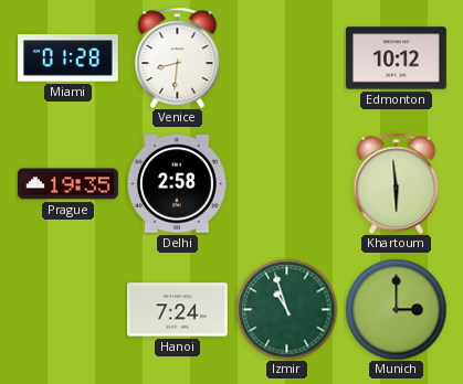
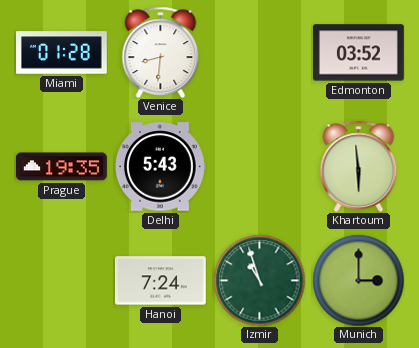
Edmonton: 10:12 -> 03:52 (359, 53)
Delhi: 2:58 -> 5:43 (160, 167)
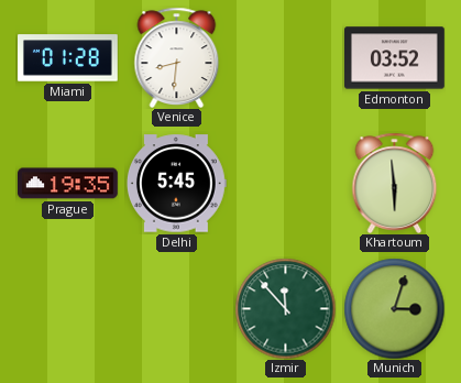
Delhi: 5:43 -> 5:45 (176, 184)
Hanoi: 7:24 -> none (160, 281)
Izmir: 10:57 -> 11:53 (285, 308)
Munich: 3:00 -> 3:03 (394, 308)
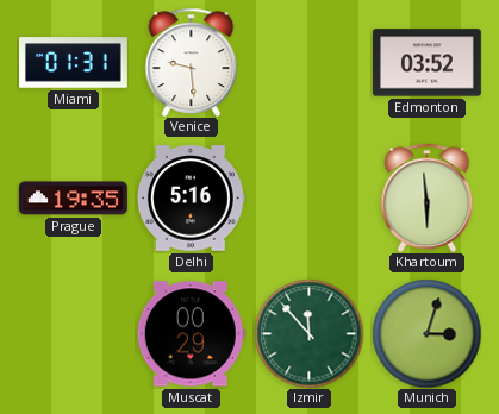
Miami: 01:28 -> 01:31 (74, 63)
Venice: 8:31 -> 9:29 (192, 62)
Delhi: 5:45 -> 5:16 (191, 199)
Muscat: none -> 00:29 (191, 334)
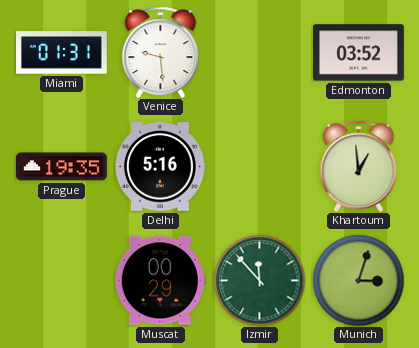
Khartoum: 5:59 -> 12:59 (359, 166)
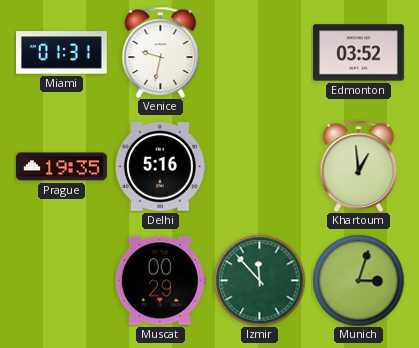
Venice: 9:29 -> 9:32 (161, 52)
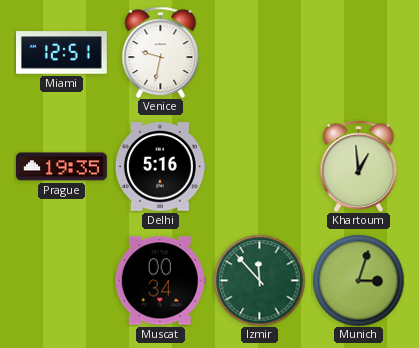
Miami: 01:31 -> 12:51 (62, 53)
Edmonton: 03:52 -> none (359, 53)
Muscat: 00:29 -> 00:34 (160, 281)
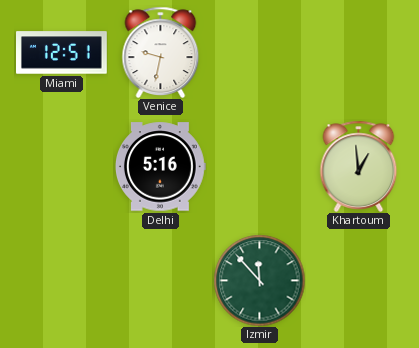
Prague: 19:35 -> none (62, 167)
Muscat: 00:34 -> none (160, 281)
Munich: 3:03 -> none (358, 280)
